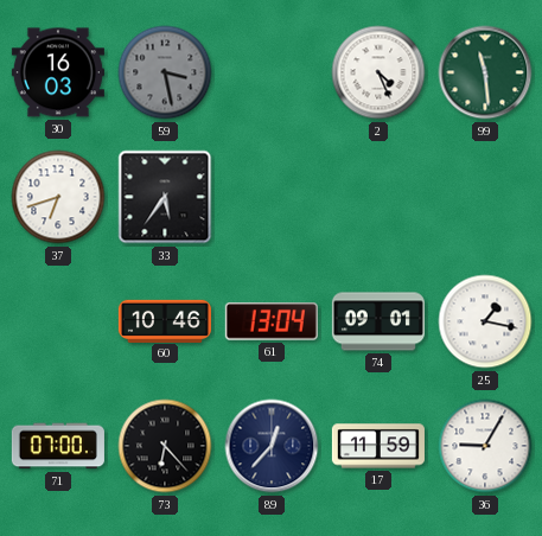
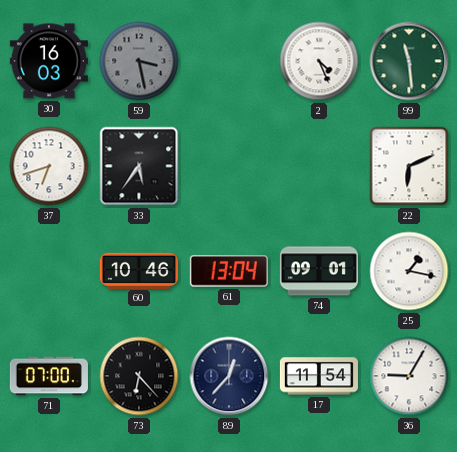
22: none -> 6:11 (409, 166)
17: 11:59 -> 11:54 (319, 376)
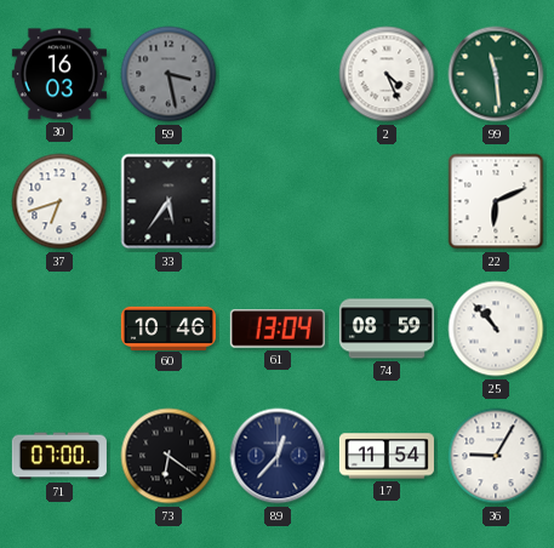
74: 09:01 -> 08:59 (387, 329)
25: 1:17 -> 10:53 (496, 329)
73: 6:23 -> 6:21 (169, 456)
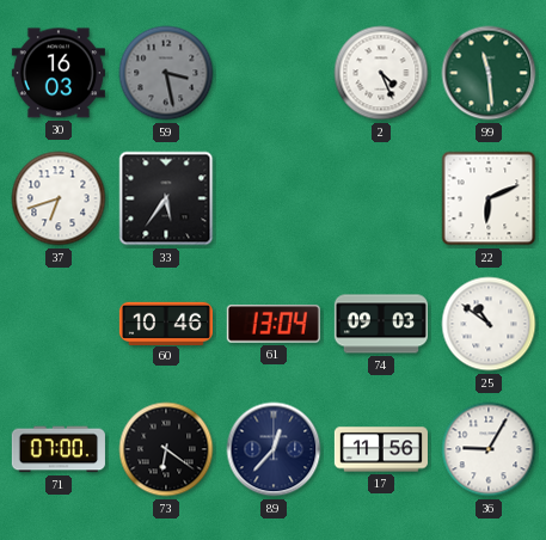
74: 08:59 -> 09:03 (381, 324)
25: 10:53 -> 10:51 (489, 324)
17: 11:54 -> 11:56 (381, 449)
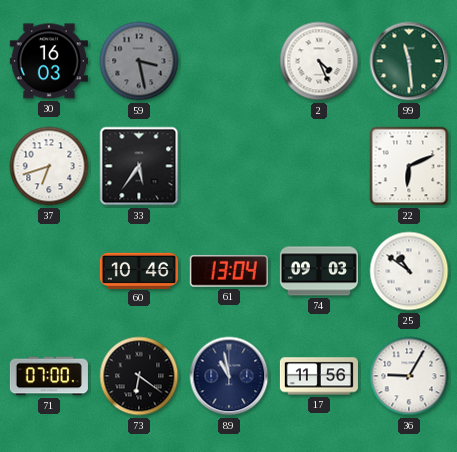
89: 12:37 -> 10:58 (229, 376)
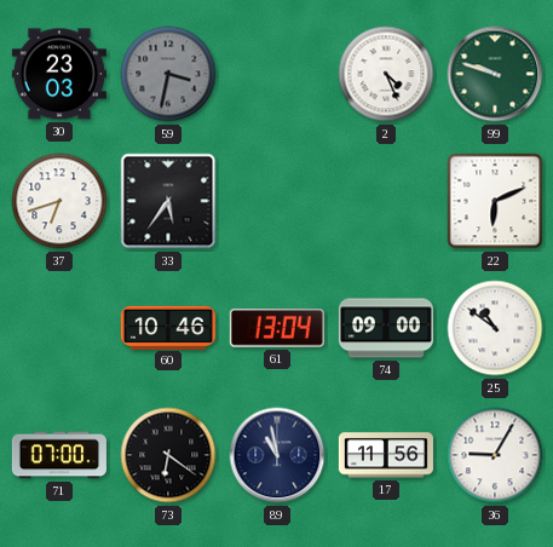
30: 16:03 -> 23:03 (59, 74)
59: 3:28 -> 3:32 (168, 74)
99: 11:29 -> 9:48 (495, 74)
74: 09:03 -> 09:00 (386, 328)
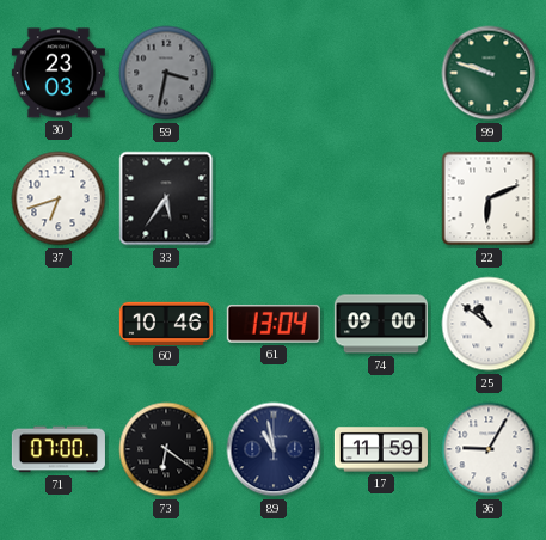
2: 4:26 -> none (386, 74)
17: 11:56 -> 11:59 (381, 449)
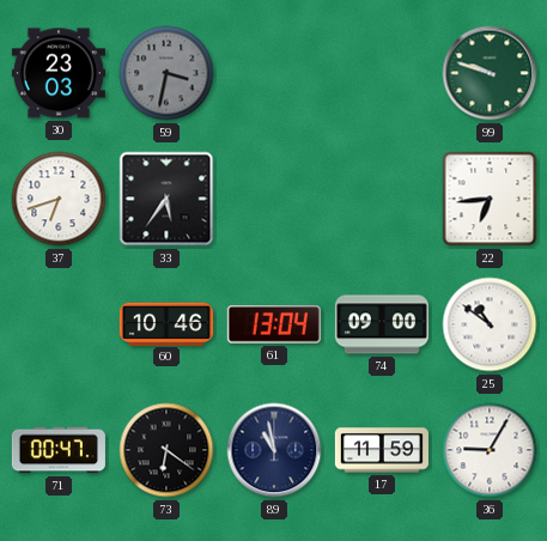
22: 6:11 -> 6:44 (490, 199)
71: 07:00 -> 00:47 (59, 450)
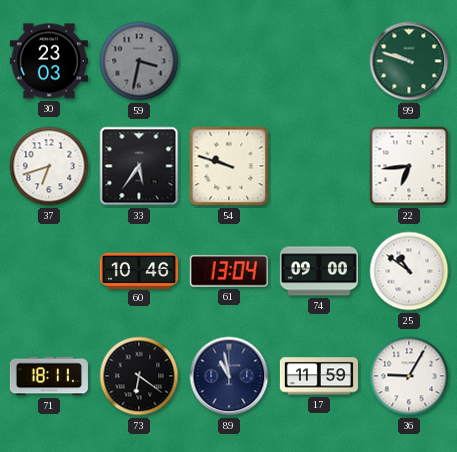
54: none -> 9:48 (229, 166)
71: 00:47 -> 18:11 (49, 376)
